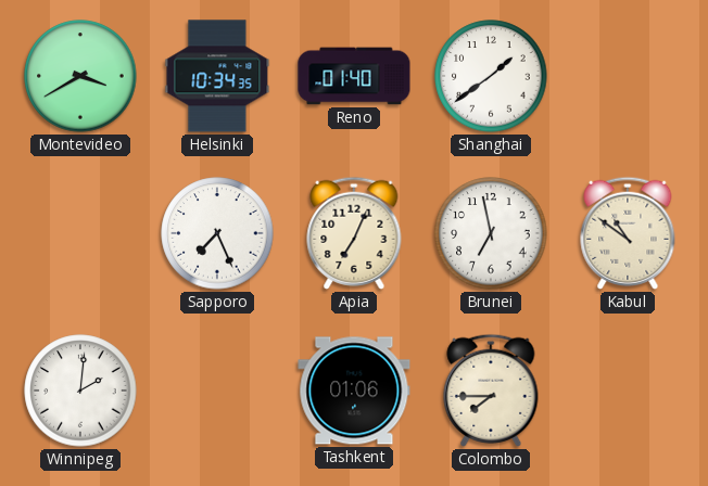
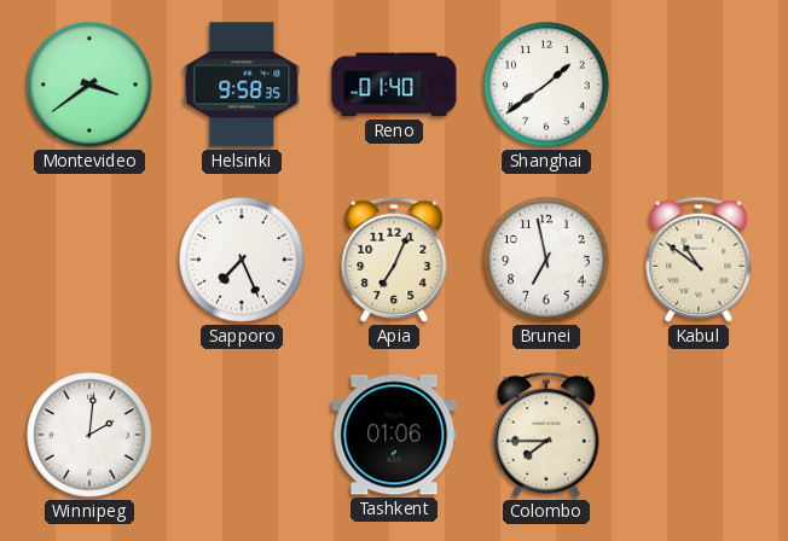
Montevideo: 3:40 -> 3:39 (89, 85)
Helsinki: 10:34 -> 9:58 (242, 85)
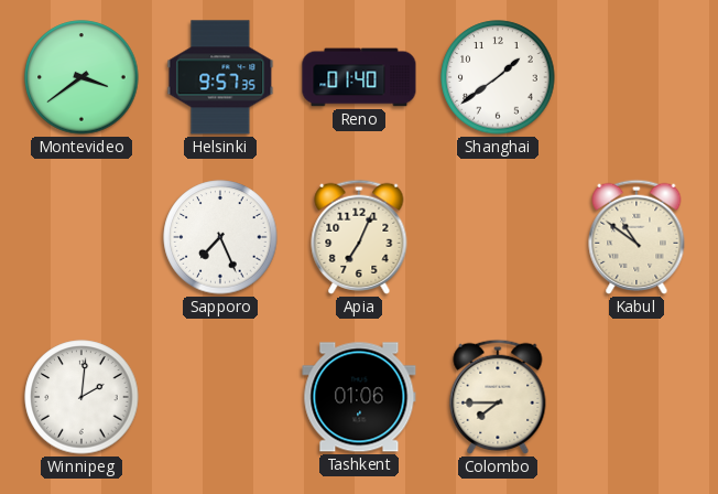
Helsinki: 9:58 -> 9:57 (220, 77)
Brunei: 6:58 -> none (546, 260)
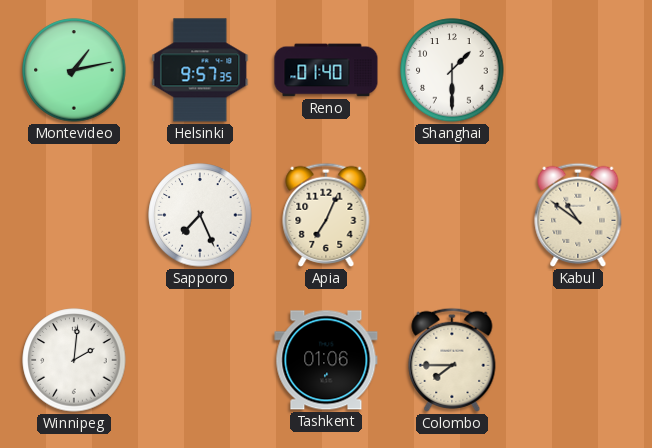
Montevideo: 3:39 -> 1:13 (74, 70)
Shanghai: 1:39 -> 1:30 (452, 70)
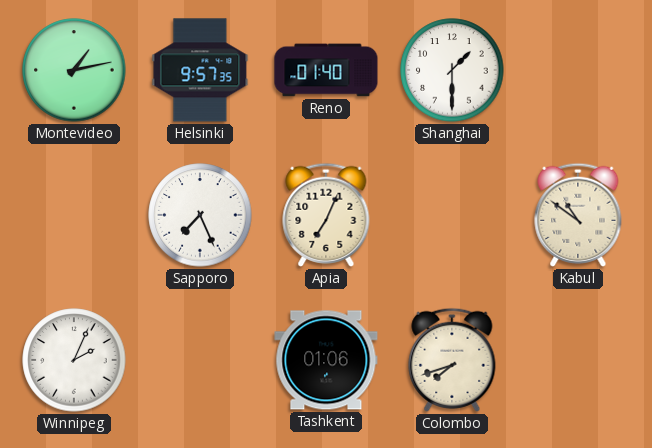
Winnipeg: 2:01 -> 2:04 (74, 360)
Colombo: 7:45 -> 7:42 (452, 360)
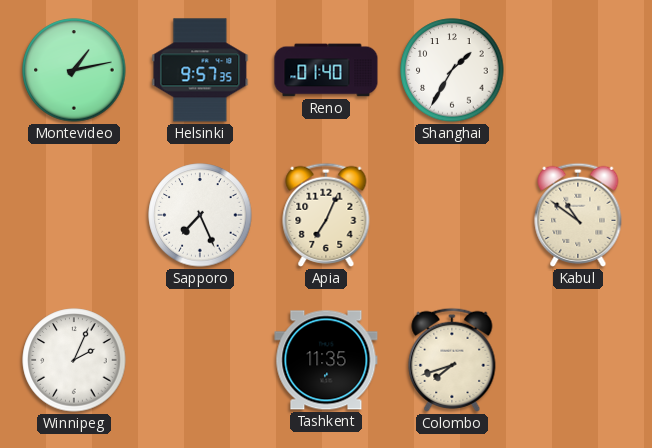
Shanghai: 1:30 -> 1:35 (452, 70)
Tashkent: 01:06 -> 11:35 (326, 360)
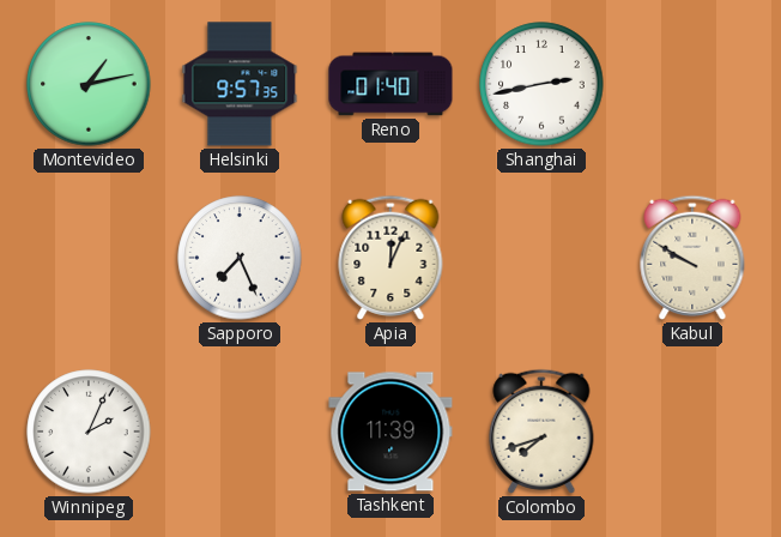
Shanghai: 1:35 -> 2:43 (541, 84)
Apia: 7:04 -> 12:04 (390, 258)
Kabul: 10:51 -> 9:50 (692, 258)
Tashkent: 11:35 -> 11:39 (390, 432)
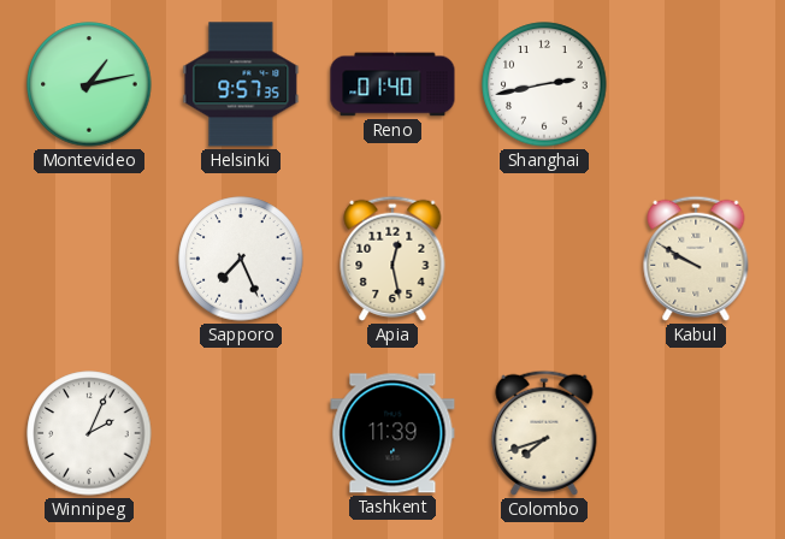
Apia: 12:04 -> 12:28 (392, 259)
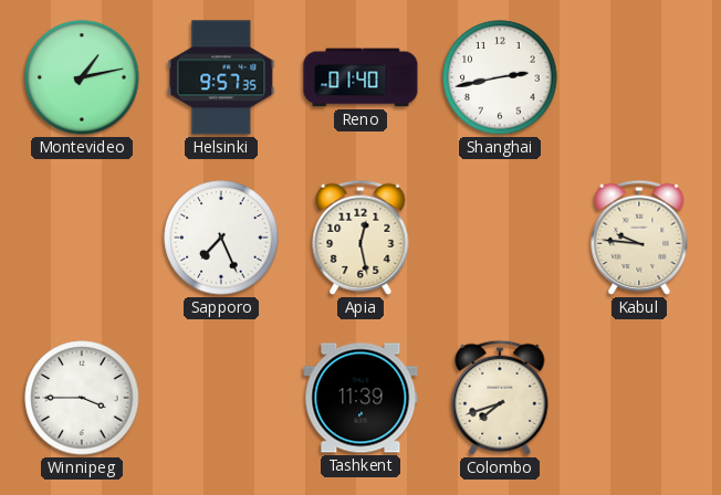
Kabul: 9:50 -> 9:46 (639, 238)
Winnipeg: 2:04 -> 3:45 (82, 398)
